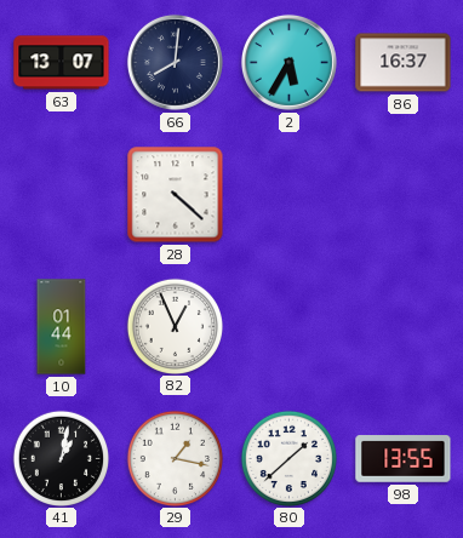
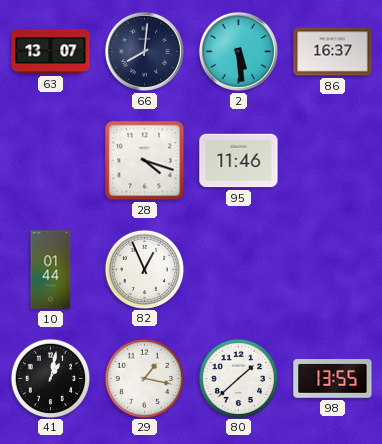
2: 5:35 -> 5:29 (238, 51)
28: 4:22 -> 4:18 (145, 161)
95: none -> 11:46 (239, 161)
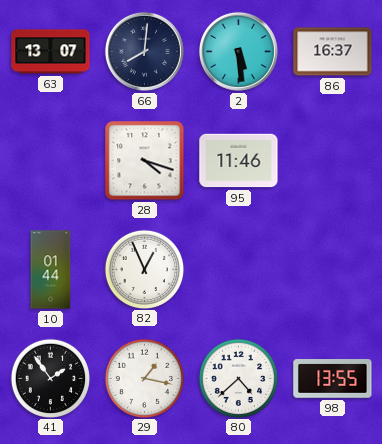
41: 1:02 -> 1:54 (50, 378)
80: 1:38 -> 4:38 (238, 378)
